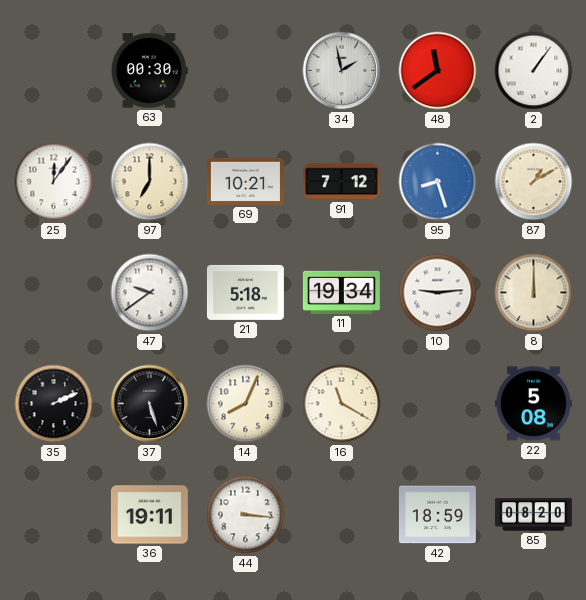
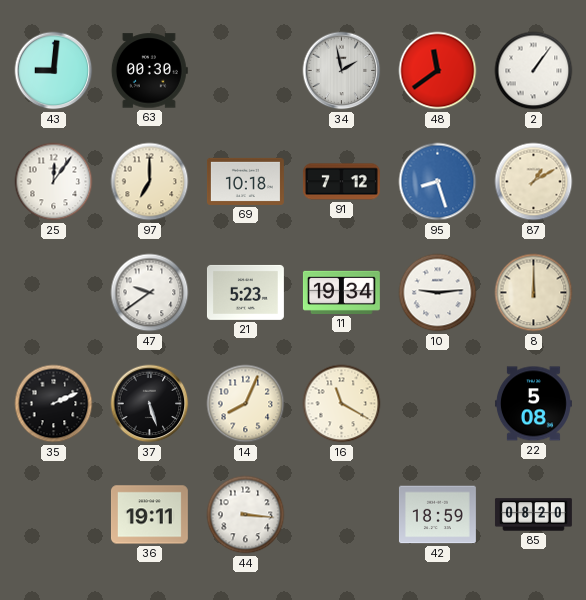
43: none -> 9:01 (54, 71)
69: 10:21 -> 10:18 (245, 181)
21: 5:18 -> 5:23 (245, 292)
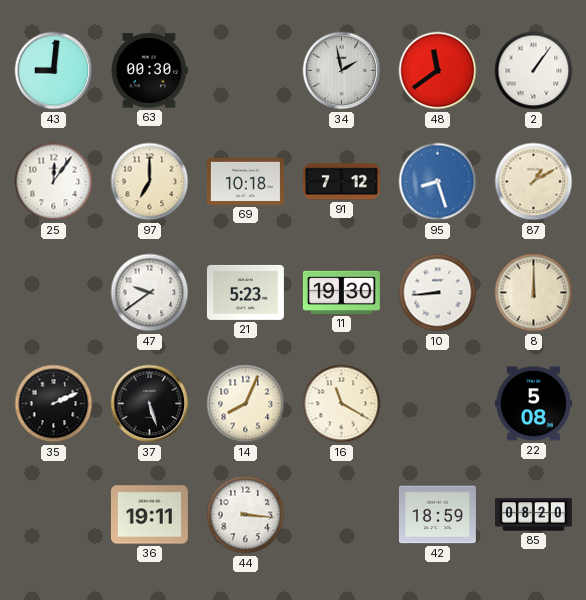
11: 19:34 -> 19:30 (341, 292)
10: 9:14 -> 8:44 (438, 293)
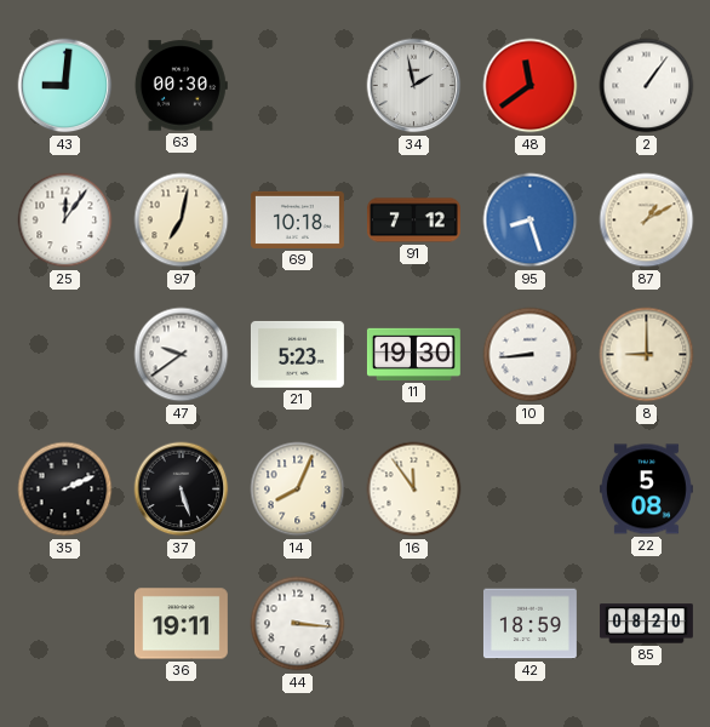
97: 7:00 -> 7:02 (182, 221)
8: 12:00 -> 9:00 (647, 355)
16: 11:20 -> 11:54 (414, 490)
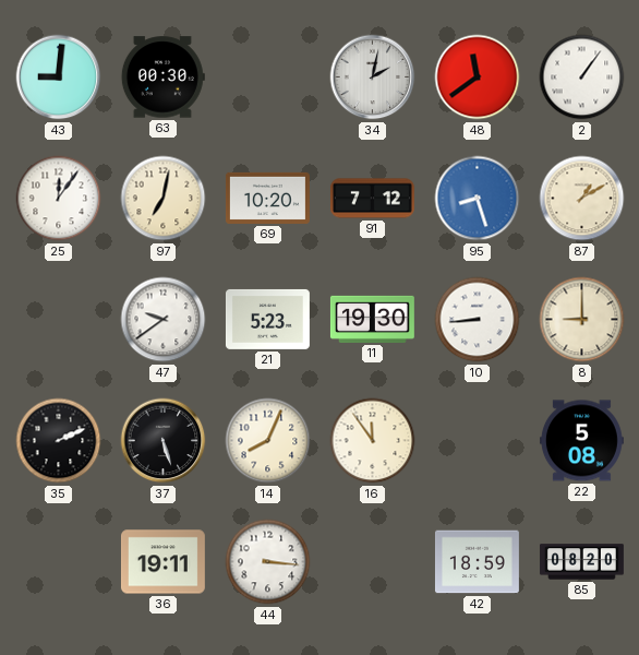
34: 1:58 -> 2:02 (373, 78)
69: 10:18 -> 10:20 (267, 198)
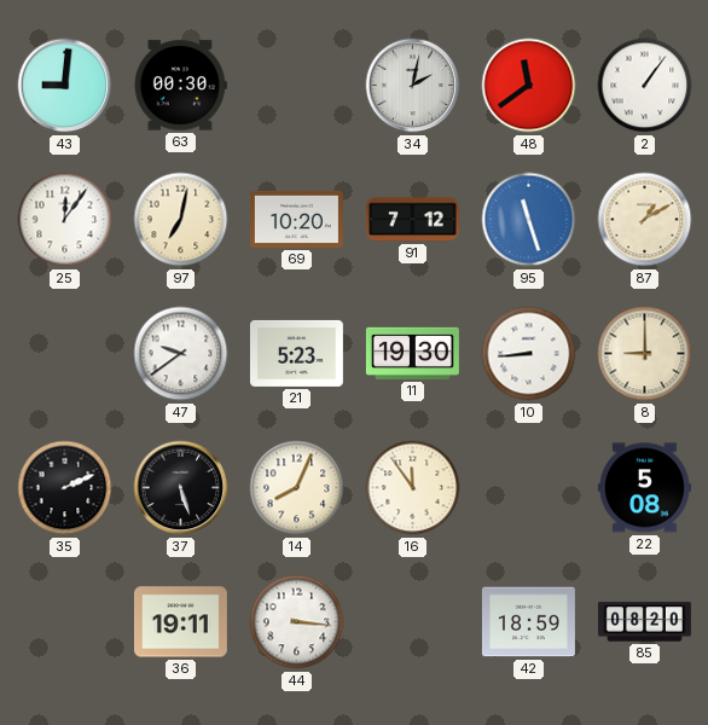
95: 8:27 -> 11:27 (529, 220)
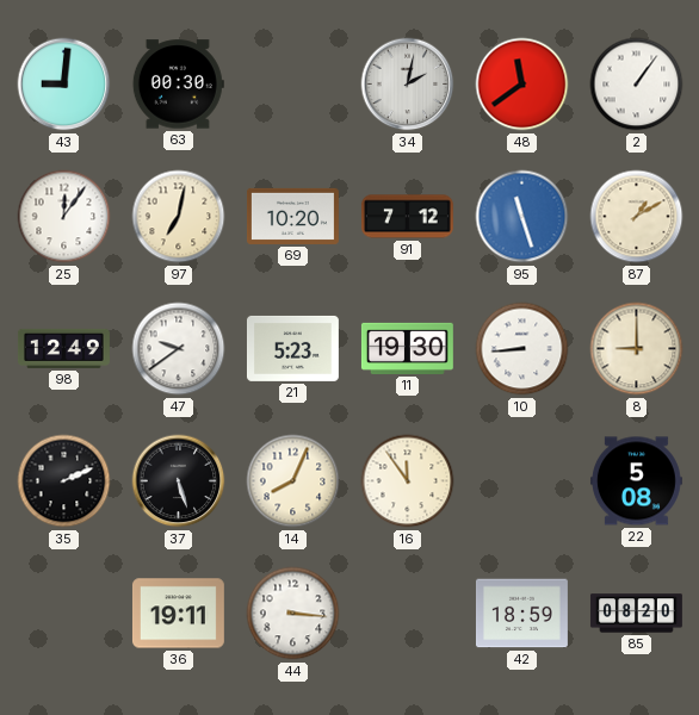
98: none -> 12:49 (63, 348)
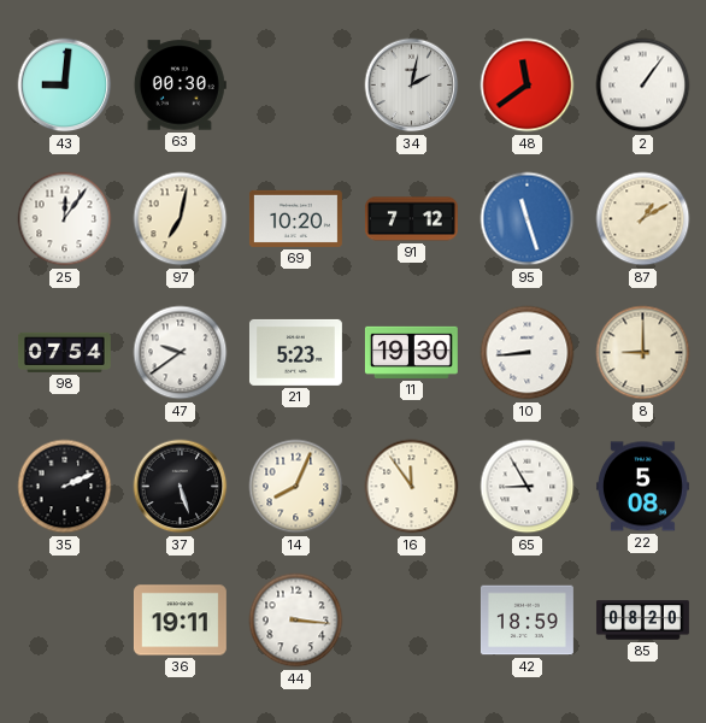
98: 12:49 -> 07:54 (64, 352)
65: none -> 8:55 (528, 487)
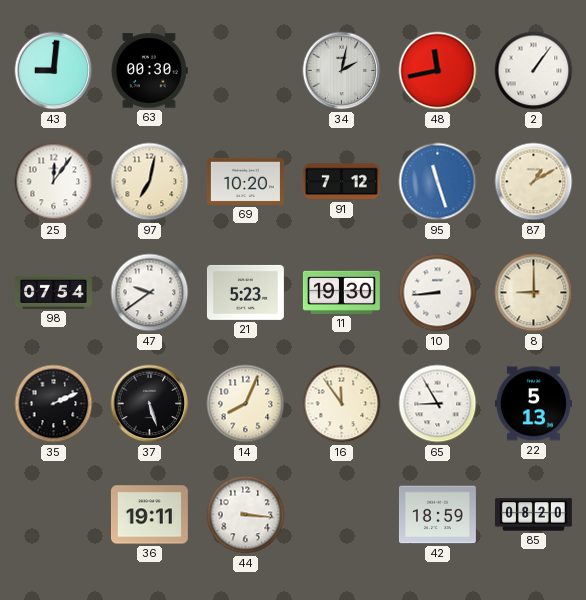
48: 11:39 -> 11:43 (438, 71)
22: 5:08 -> 5:13 (533, 404)
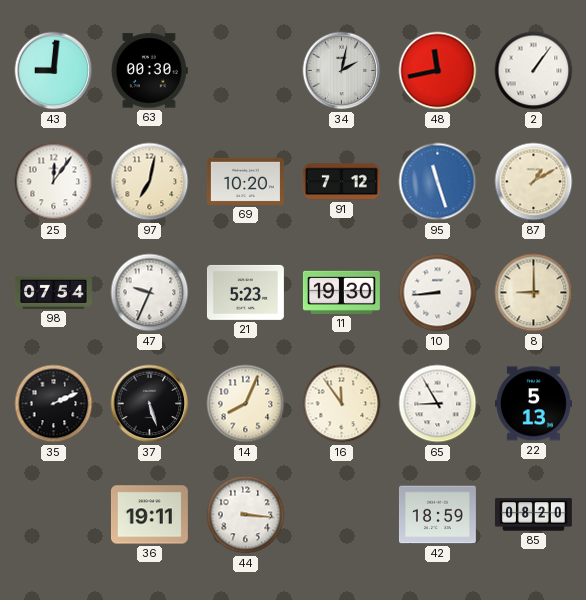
47: 9:39 -> 9:34 (150, 293)
